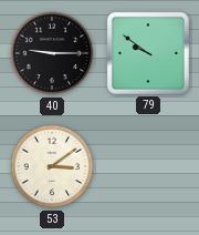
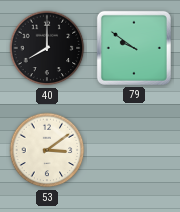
40: 9:15 -> 8:00 (47, 48)
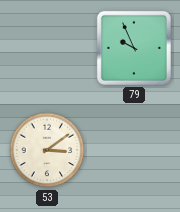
40: 8:00 -> none (47, 48)
79: 9:51 -> 9:56 (134, 48)
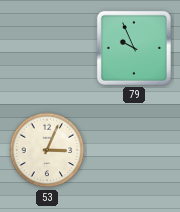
53: 3:09 -> 3:04 (47, 150)
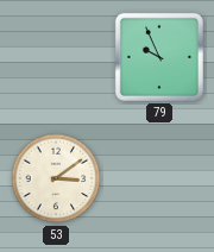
53: 3:04 -> 3:09 (56, 178)
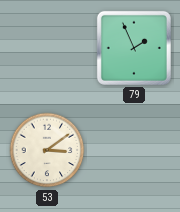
79: 9:56 -> 1:56 (134, 48)
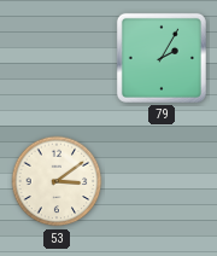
79: 1:56 -> 2:05 (162, 58)
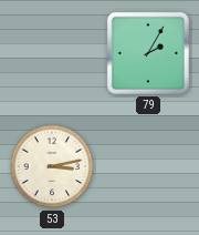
53: 3:09 -> 3:13 (52, 166)
